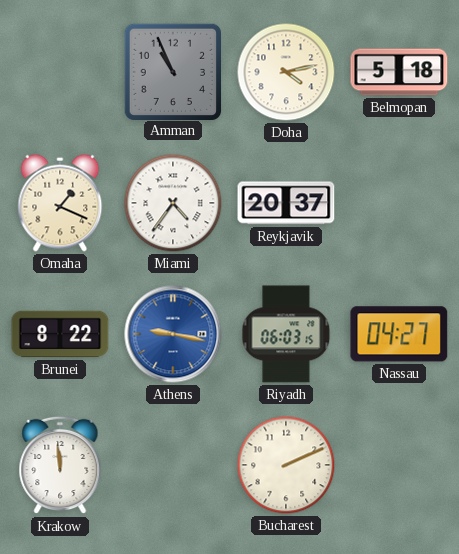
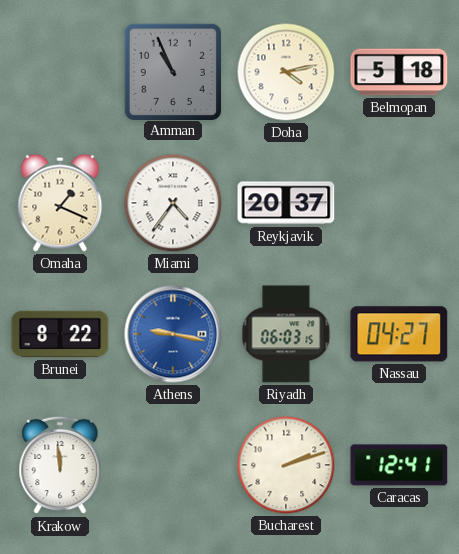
Bucharest: 2:11 -> 2:12 (286, 465)
Caracas: none -> 12:41 (399, 465)
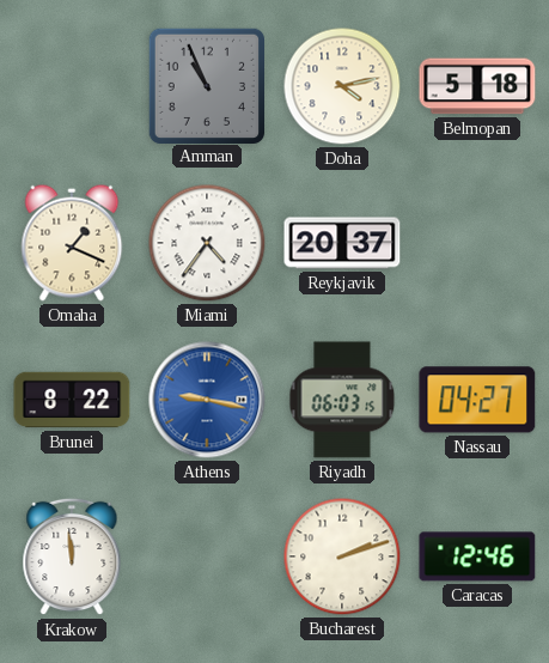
Caracas: 12:41 -> 12:46 (477, 556)
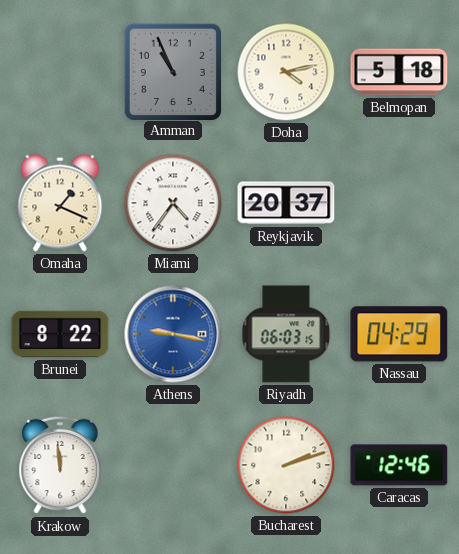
Nassau: 04:27 -> 04:29 (399, 334)
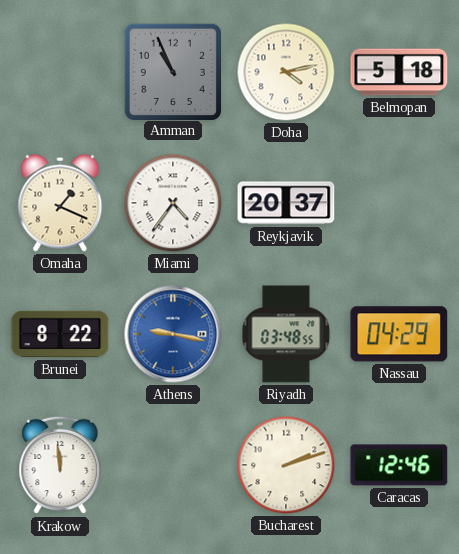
Riyadh: 06:03 -> 03:48 (286, 334)
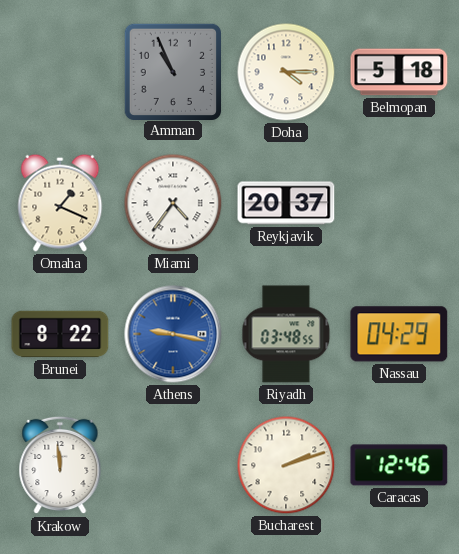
Doha: 4:13 -> 4:15 (286, 72)
